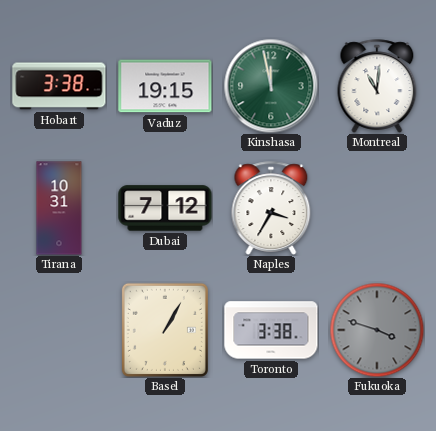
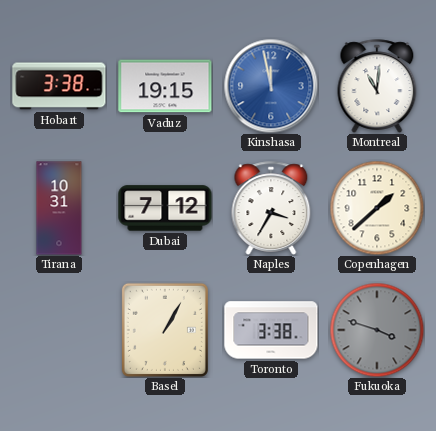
Kinshasa dial: green -> blue (271, 86)
Copenhagen: none -> 1:38 (377, 208)
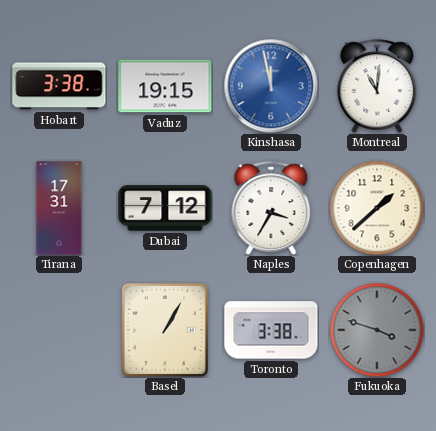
Tirana: 10:31 -> 17:31 (59, 208)
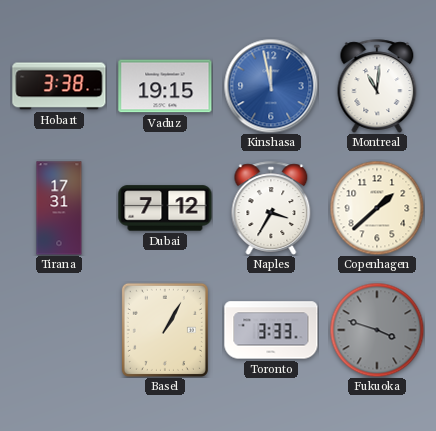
Toronto: 3:38 -> 3:33 (271, 330)
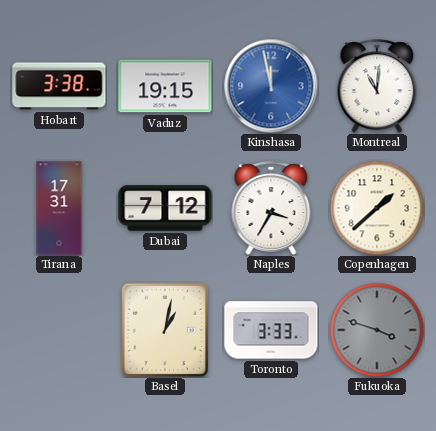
Basel: 1:05 -> 1:02 (165, 330)
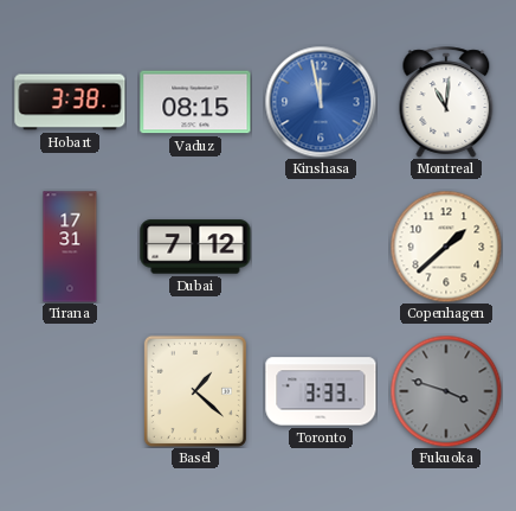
Vaduz: 19:15 -> 08:15 (195, 102)
Naples: 3:35 -> none (271, 208)
Basel: 1:02 -> 1:22 (195, 391)
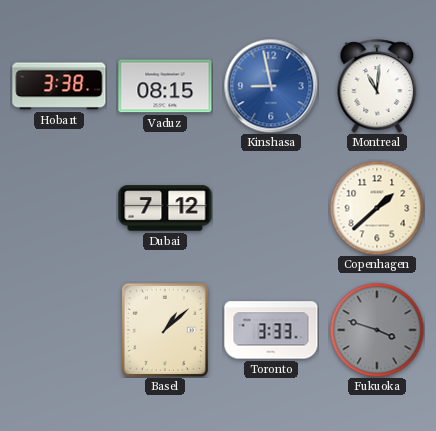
Kinshasa: 11:58 -> 8:58 (271, 86)
Tirana: 17:31 -> none (70, 247)
Basel: 1:22 -> 1:08 (165, 330)
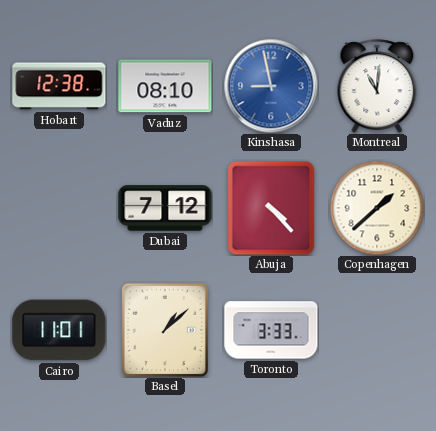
Hobart: 3:38 -> 12:38 (59, 86)
Vaduz: 08:15 -> 08:10 (165, 86)
Abuja: none -> 4:23 (271, 208)
Cairo: none -> 11:01 (59, 330)
Fukuoka: 3:48 -> none (377, 330)
